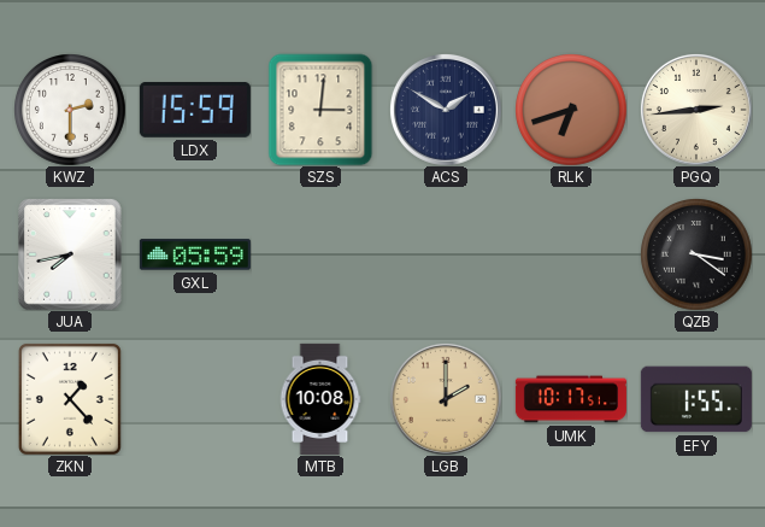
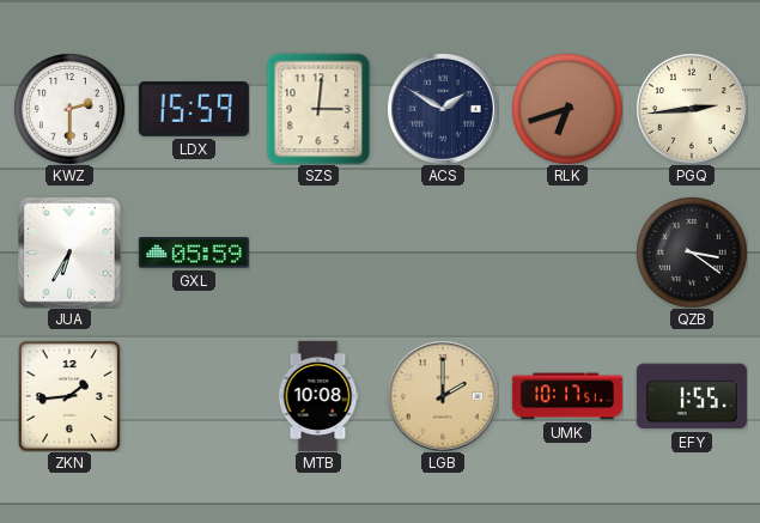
JUA: 7:43 -> 6:35 (69, 253)
ZKN: 1:23 -> 1:44 (69, 396)
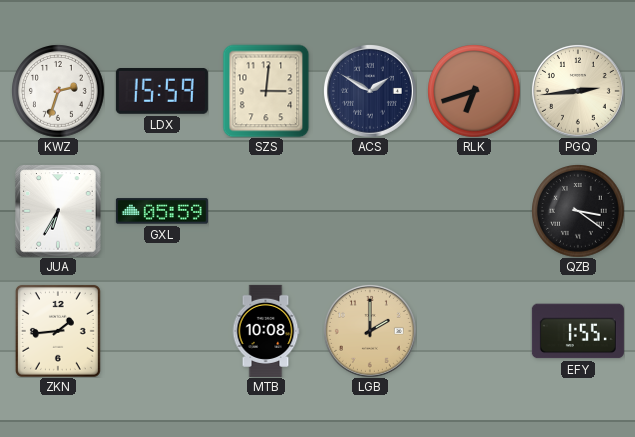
KWZ: 2:30 -> 2:33 (58, 91)
UMK: 10:17 -> none (567, 396)
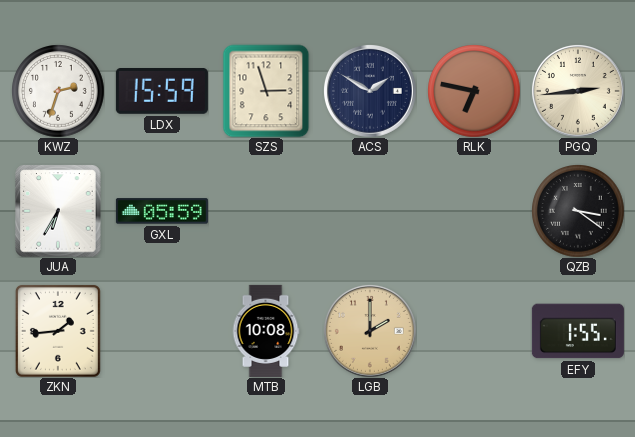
SZS: 3:01 -> 2:57 (266, 91)
RLK: 6:42 -> 6:47 (474, 91)
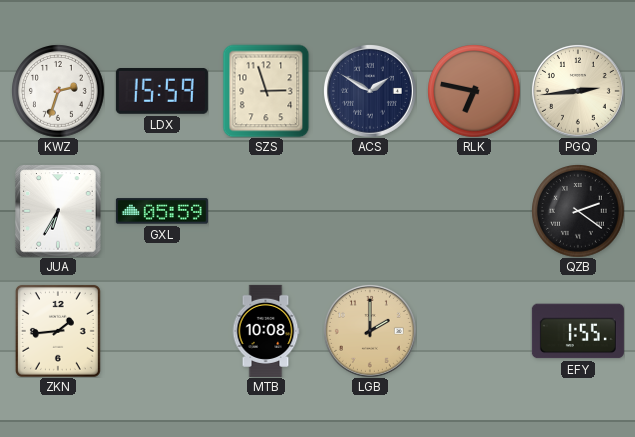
QZB: 3:21 -> 2:21 (578, 211)
